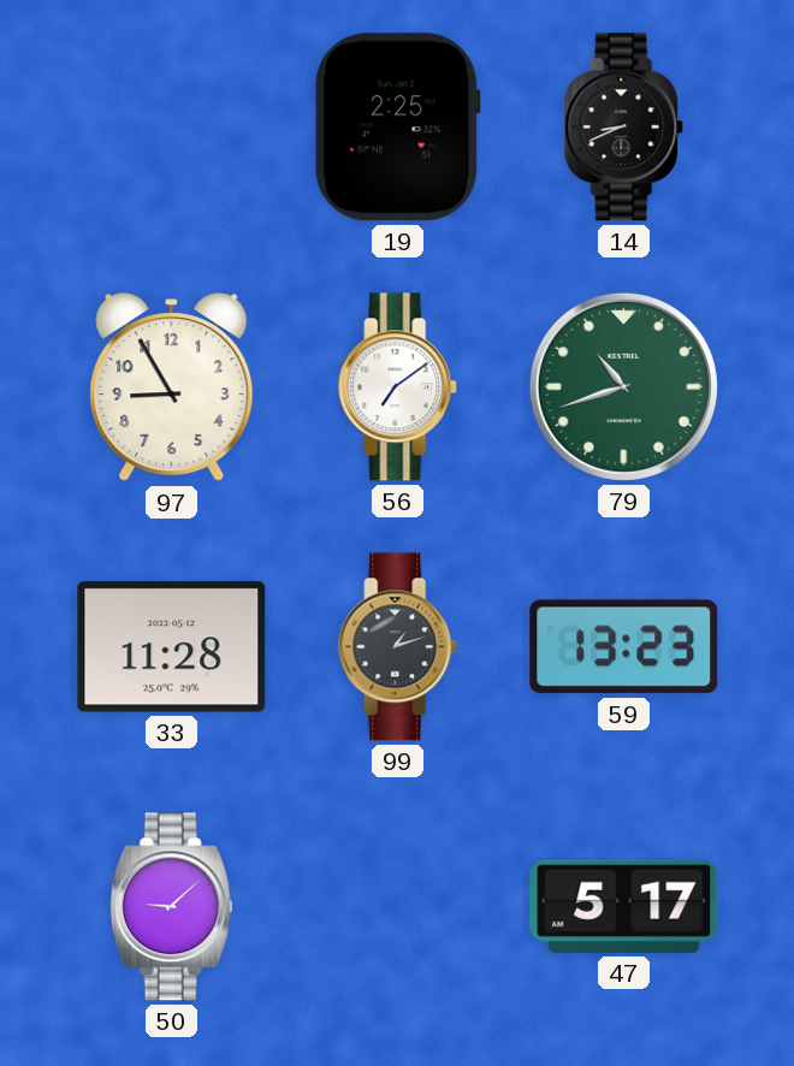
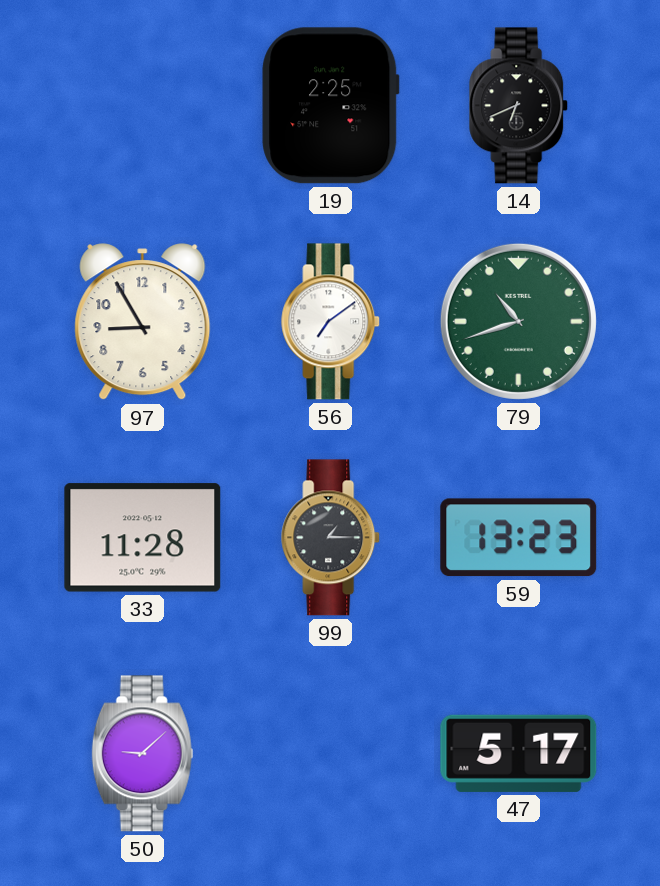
14: 8:41 -> 6:41 (519, 106)
99: 1:12 -> 1:15 (331, 538)
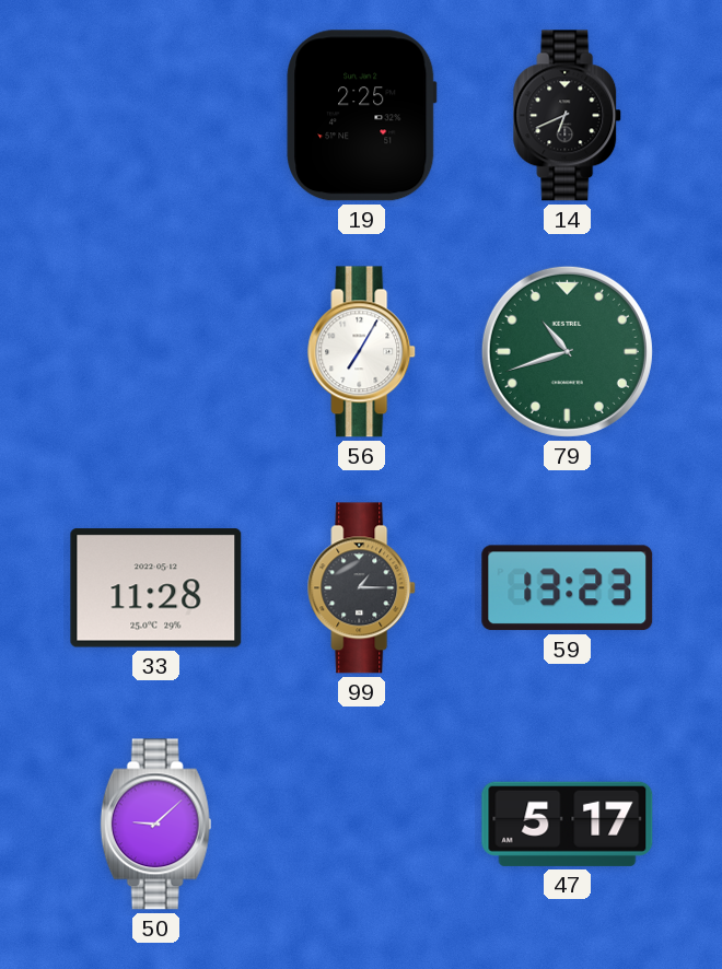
97: 8:55 -> none (143, 322)
56: 7:09 -> 7:05 (362, 352)
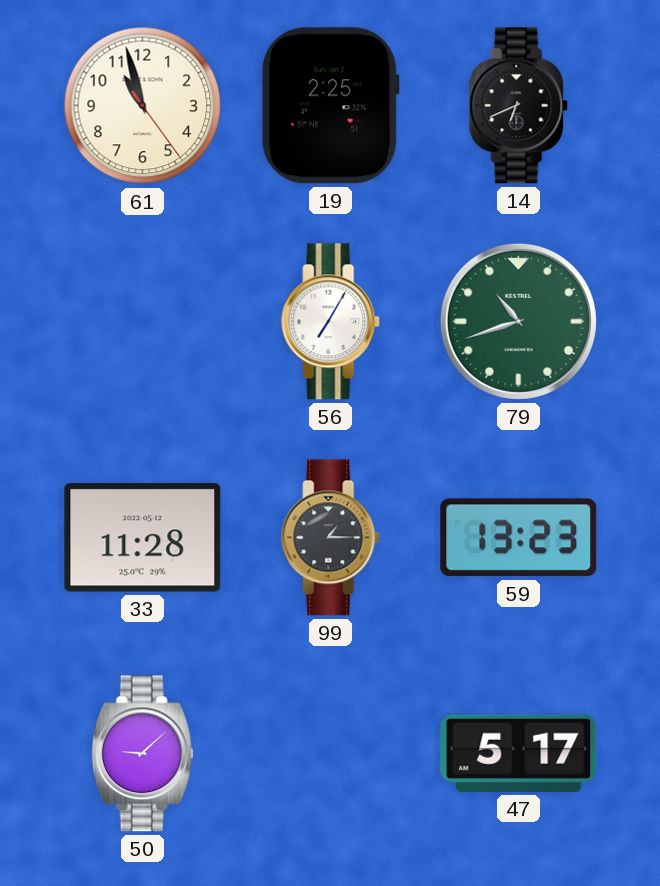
61: none -> 10:57 (143, 106)
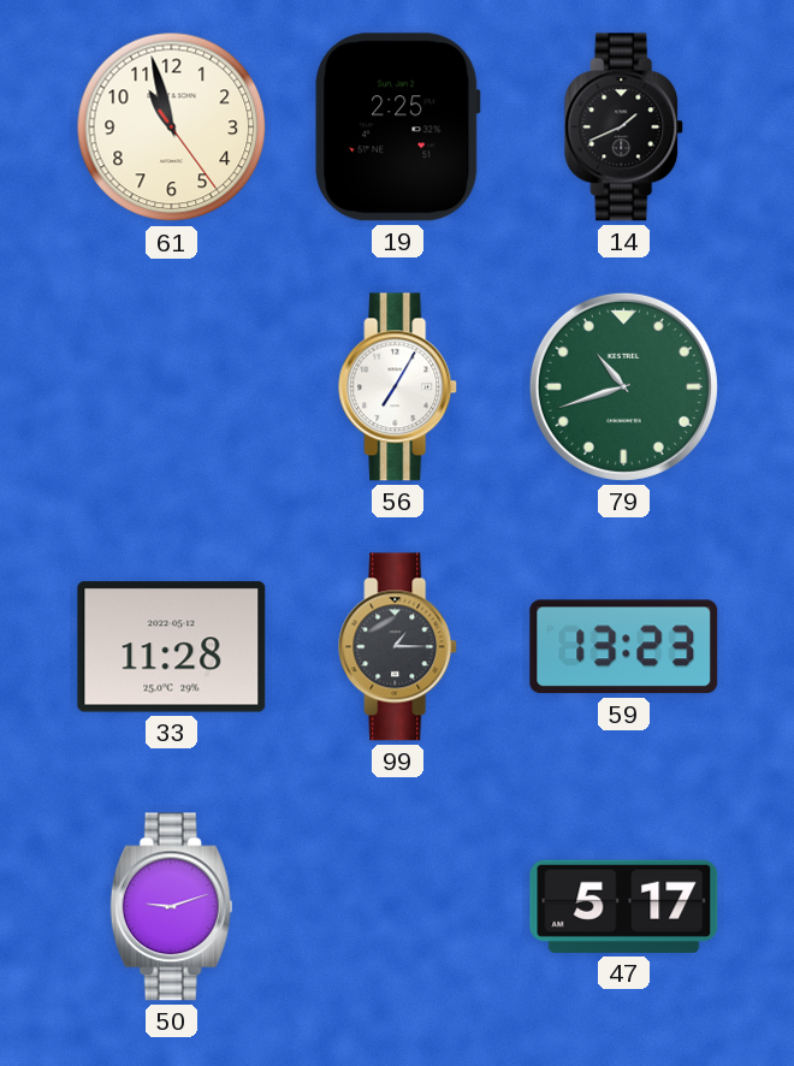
14: 6:41 -> 1:41 (624, 128)
50: 9:08 -> 9:12 (172, 907)
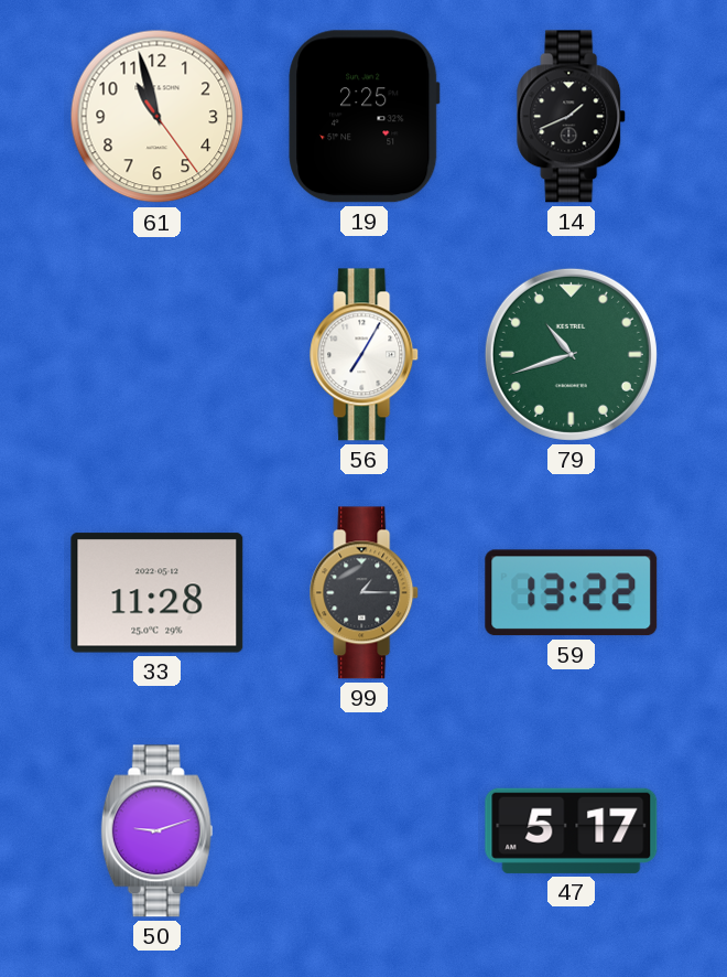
59: 13:23 -> 13:22 (572, 593)
